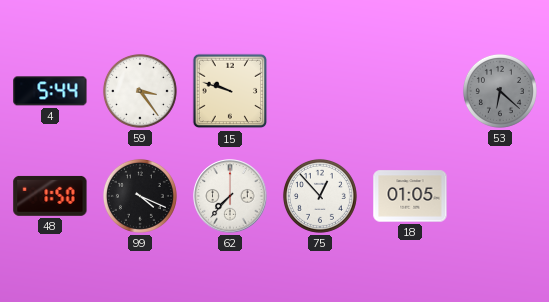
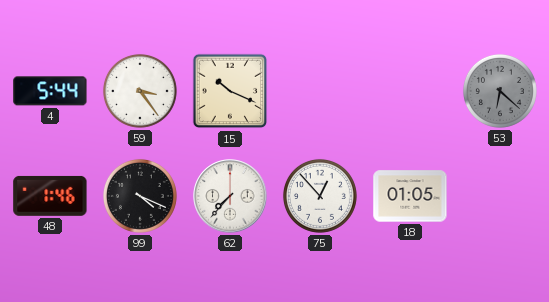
15: 9:48 -> 10:19 (230, 91)
48: 1:50 -> 1:46 (50, 196)
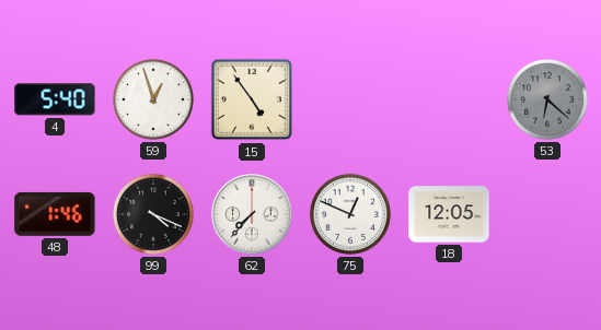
4: 5:44 -> 5:40 (55, 99)
59: 3:24 -> 12:57 (153, 99)
15: 10:19 -> 4:54 (252, 99)
75: 12:53 -> 12:49 (350, 214)
18: 01:05 -> 12:05 (449, 214)
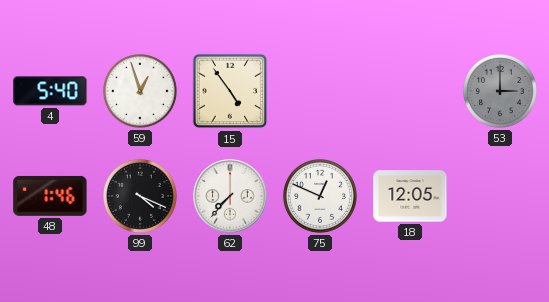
53: 6:22 -> 3:00 (500, 91)
